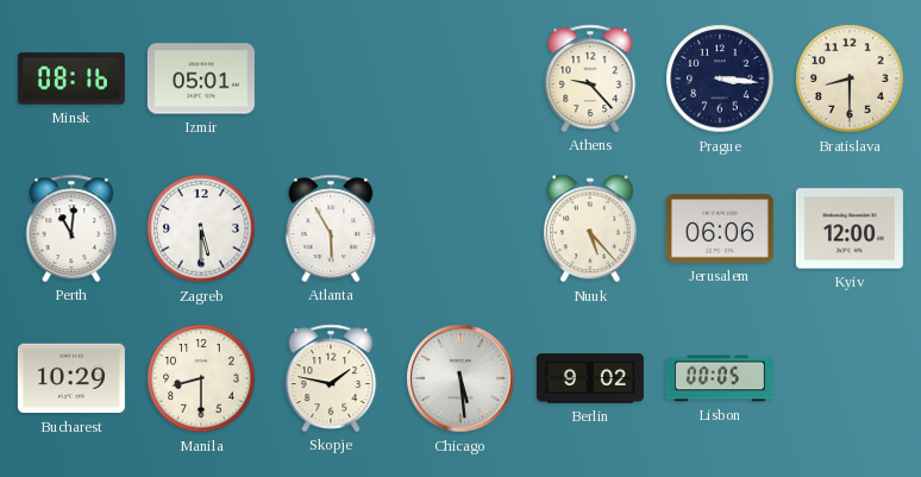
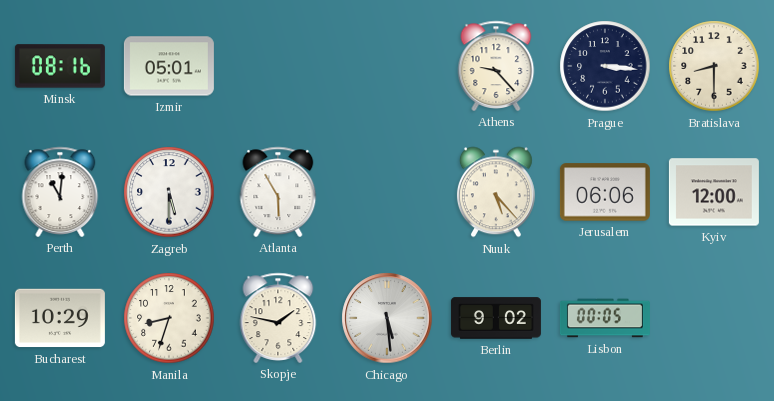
Manila: 8:30 -> 8:33 (169, 318)
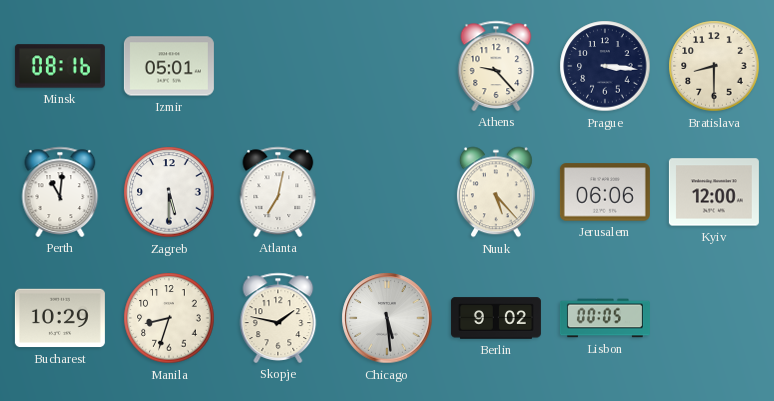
Atlanta: 5:55 -> 7:02 (278, 192)
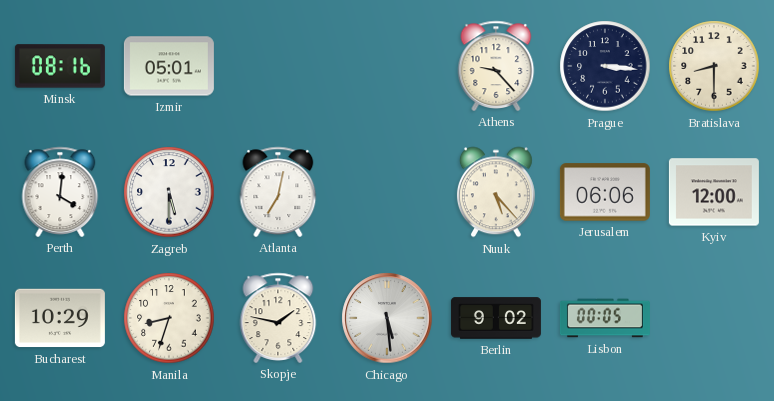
Perth: 11:01 -> 4:01 (60, 192)
